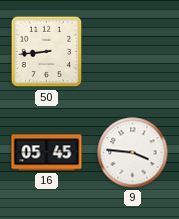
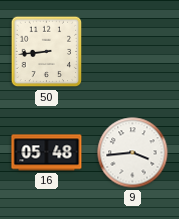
16: 05:45 -> 05:48 (47, 153)
9: 3:46 -> 3:44 (133, 153)
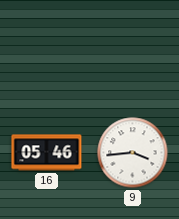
50: 8:44 -> none (47, 52)
16: 05:48 -> 05:46 (47, 153)
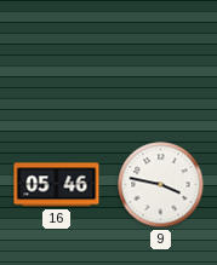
9: 3:44 -> 3:47 (161, 185)
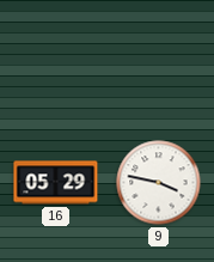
16: 05:46 -> 05:29 (56, 183)
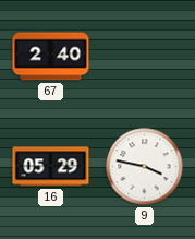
67: none -> 2:40 (51, 57)
